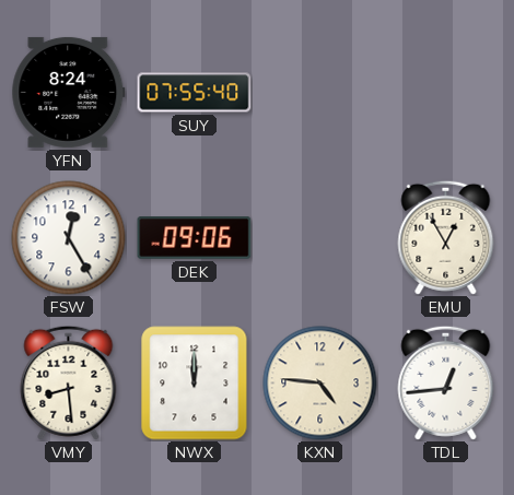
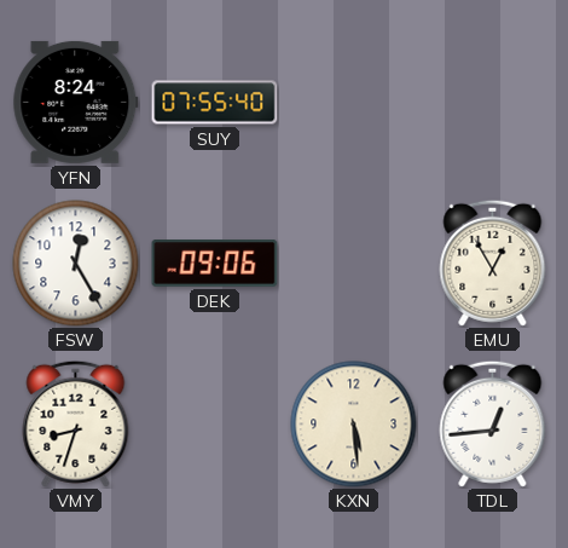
VMY: 8:29 -> 8:33 (76, 423)
NWX: 12:00 -> none (195, 384)
KXN: 4:46 -> 5:29 (354, 425)
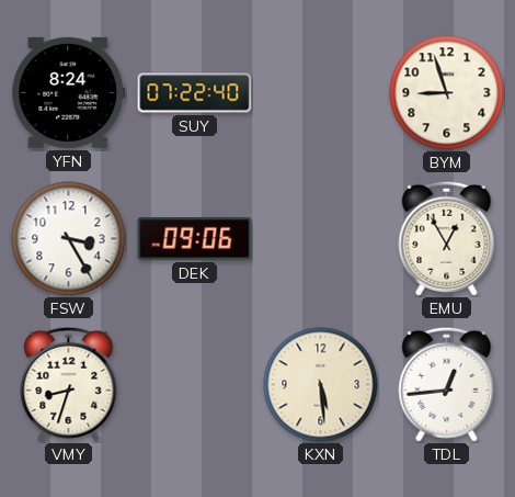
SUY: 07:55 -> 07:22 (195, 93)
BYM: none -> 8:57 (447, 93)
FSW: 12:25 -> 3:25 (69, 239)
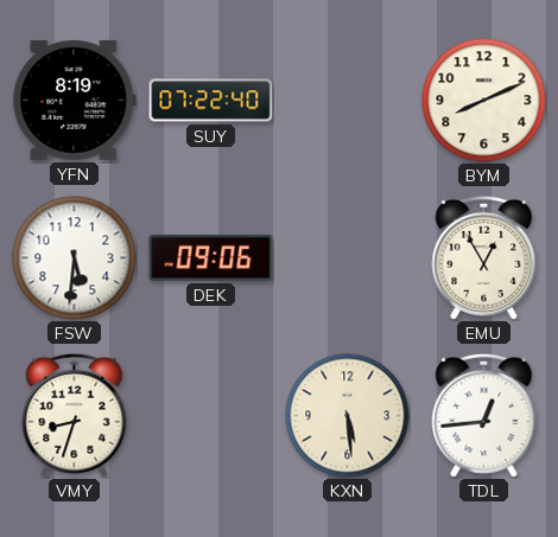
YFN: 8:24 -> 8:19 (75, 100)
BYM: 8:57 -> 8:11 (484, 101)
FSW: 3:25 -> 5:31 (75, 258)
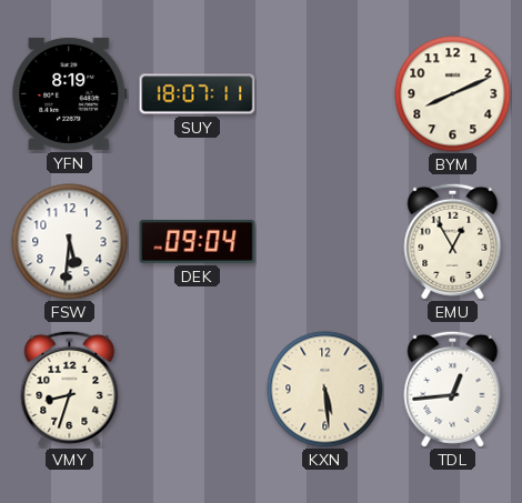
SUY: 07:22 -> 18:07 (198, 94)
DEK: 09:06 -> 09:04 (198, 242)
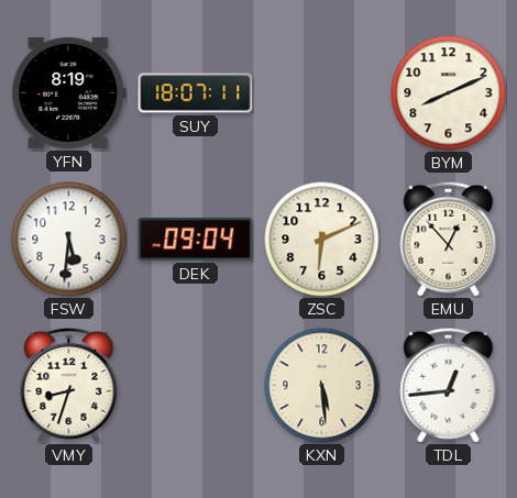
ZSC: none -> 6:11 (322, 240)
EMU: 12:55 -> 12:53 (449, 239)
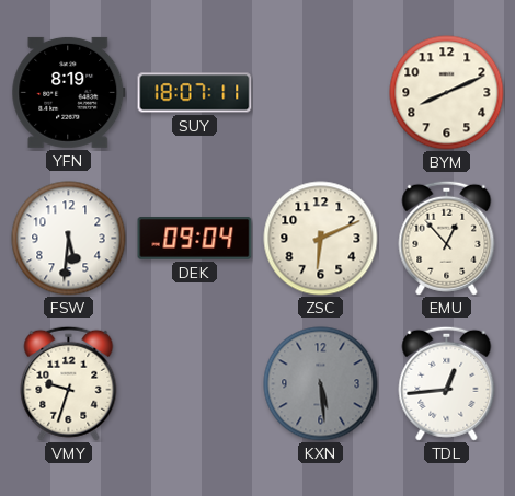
VMY: 8:33 -> 9:33 (69, 383)
KXN dial: cream -> grey (321, 384)
